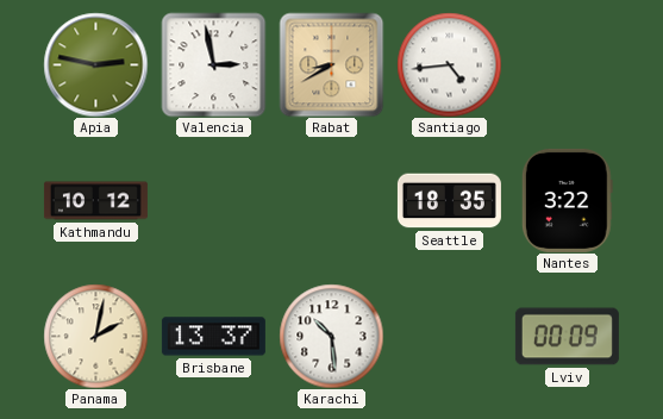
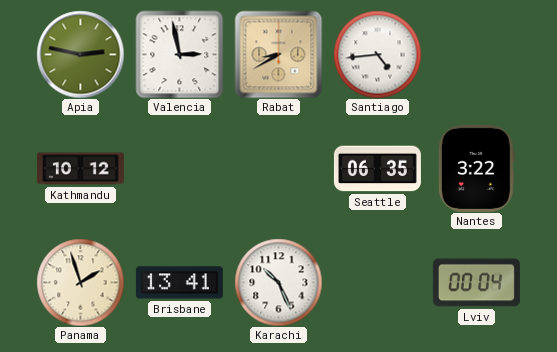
Seattle: 18:35 -> 06:35 (377, 169)
Panama: 2:02 -> 1:57 (80, 282)
Brisbane: 13:37 -> 13:41 (179, 283)
Karachi: 10:29 -> 10:26 (278, 282)
Lviv: 00:09 -> 00:04 (476, 283)
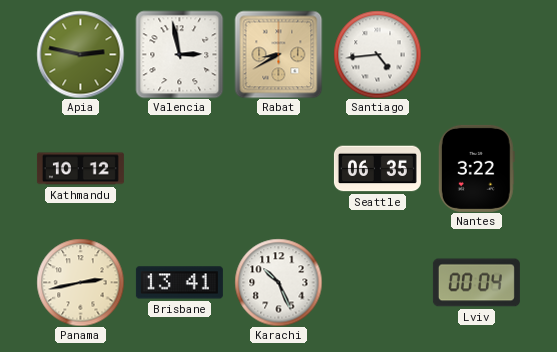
Panama: 1:57 -> 2:43 (80, 282)
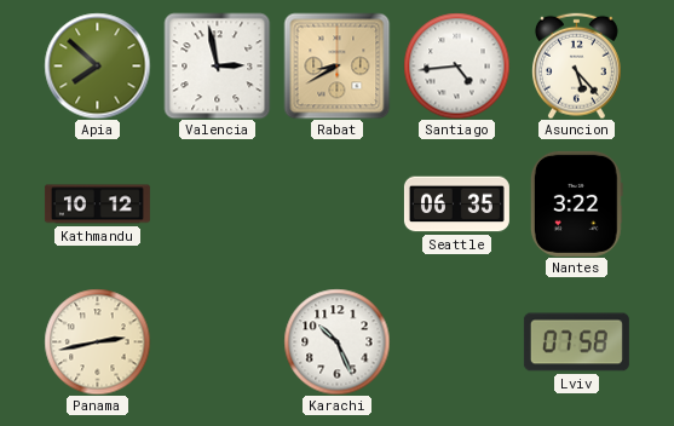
Apia: 2:47 -> 7:52 (97, 65)
Asuncion: none -> 5:23 (576, 65)
Brisbane: 13:41 -> none (179, 283)
Lviv: 00:04 -> 07:58 (576, 342)
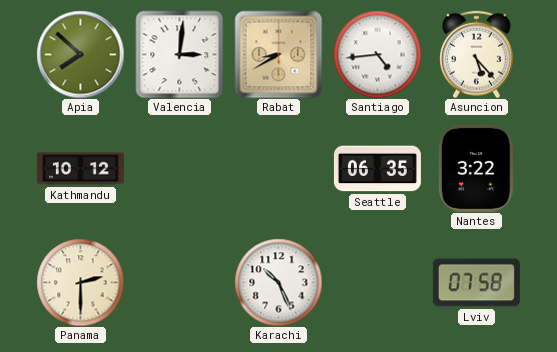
Valencia: 2:58 -> 3:01 (179, 54)
Panama: 2:43 -> 2:30 (80, 282)
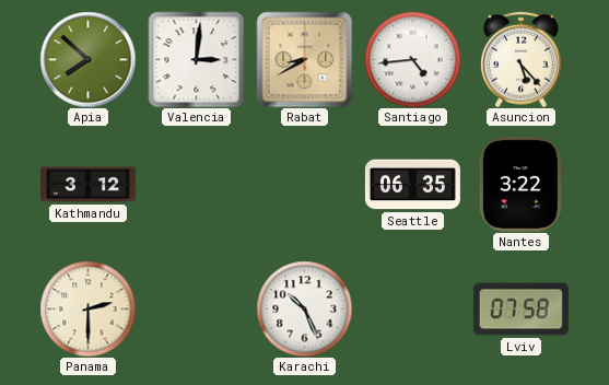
Kathmandu: 10:12 -> 3:12 (87, 185)
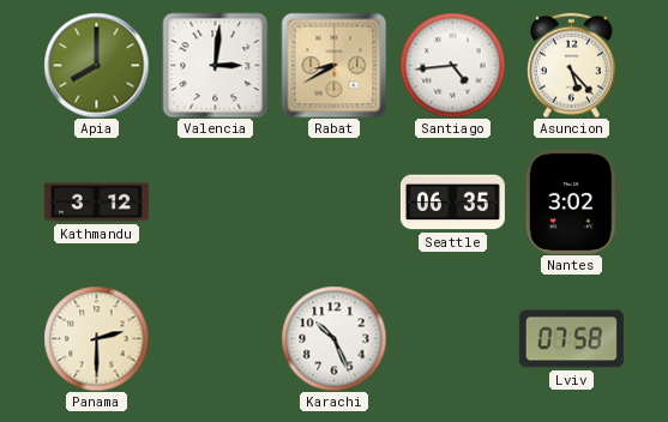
Apia: 7:52 -> 8:00 (96, 65)
Nantes: 3:22 -> 3:02 (571, 201)
